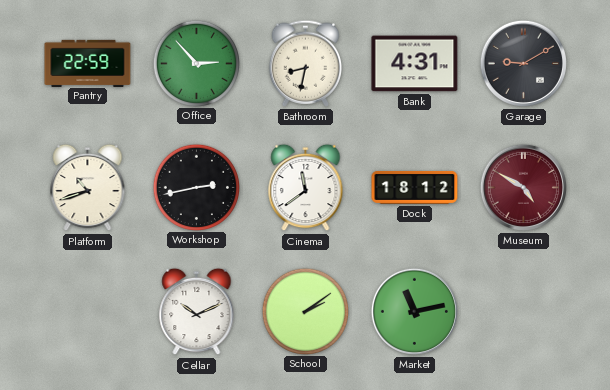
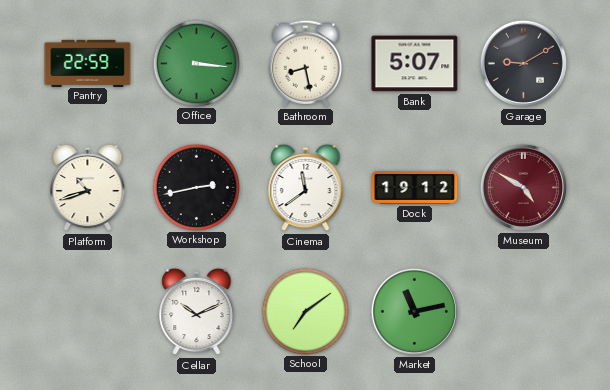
Office: 2:53 -> 3:16 (196, 63)
Bathroom: 8:32 -> 8:28 (305, 63)
Bank: 4:31 -> 5:07 (415, 64)
Dock: 18:12 -> 19:12 (415, 187)
School: 2:09 -> 7:09 (305, 311)
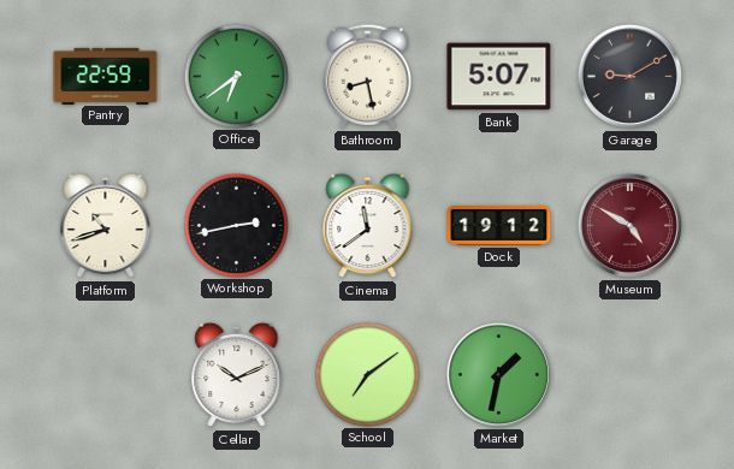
Office: 3:16 -> 6:39 (236, 76)
Market: 11:13 -> 1:32 (498, 374)
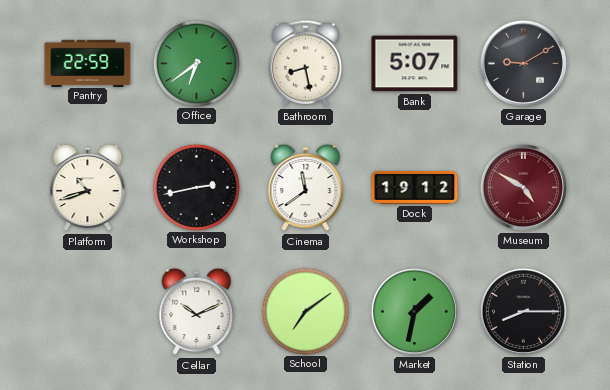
Station: none -> 8:15 (523, 311)
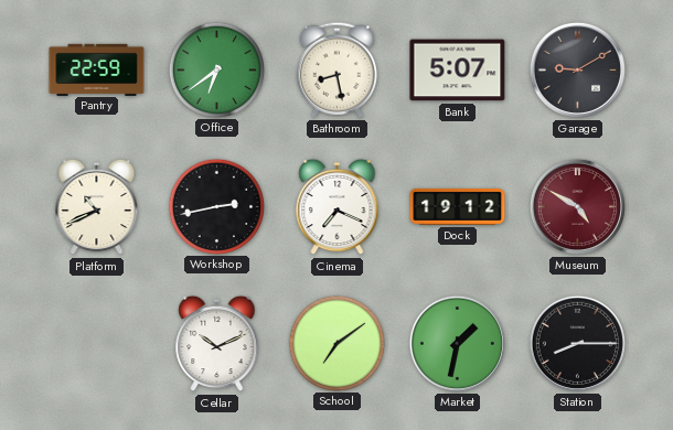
Platform: 10:42 -> 10:41 (97, 207)
Cinema: 11:39 -> 7:19 (338, 207)
